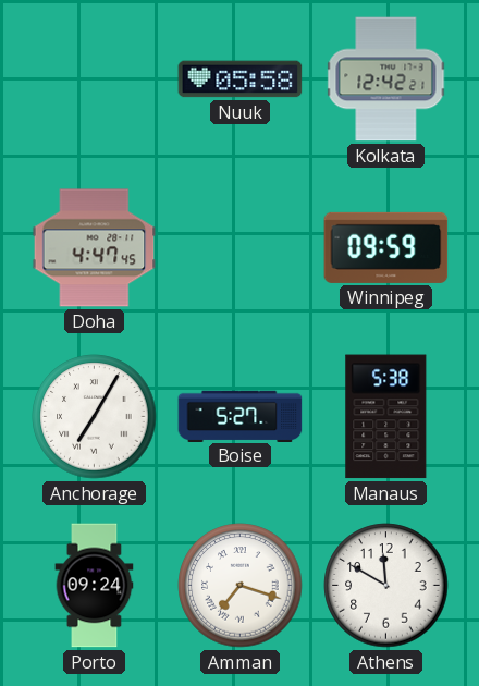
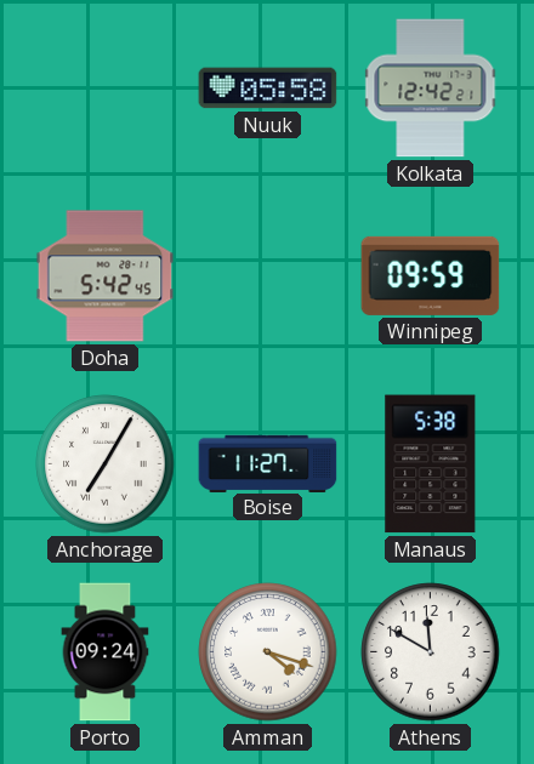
Doha: 4:47 -> 5:42 (106, 276)
Boise: 5:27 -> 11:27 (268, 463)
Amman: 7:18 -> 4:18 (268, 652)
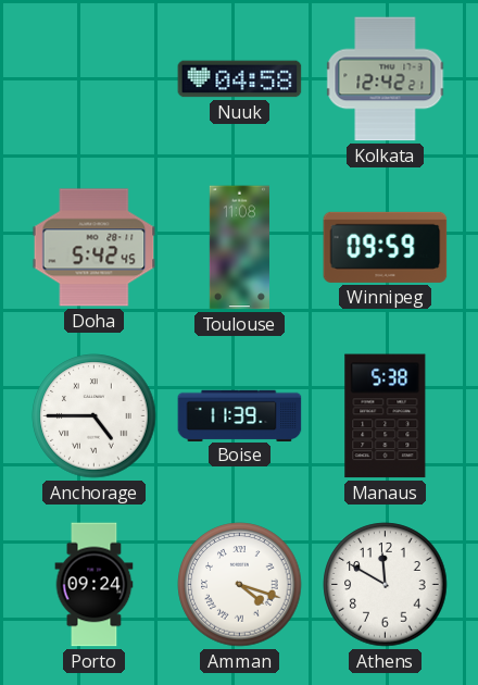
Nuuk: 05:58 -> 04:58 (240, 79)
Toulouse: none -> 11:08 (239, 248)
Anchorage: 7:05 -> 4:45 (95, 416)
Boise: 11:27 -> 11:39 (240, 415)
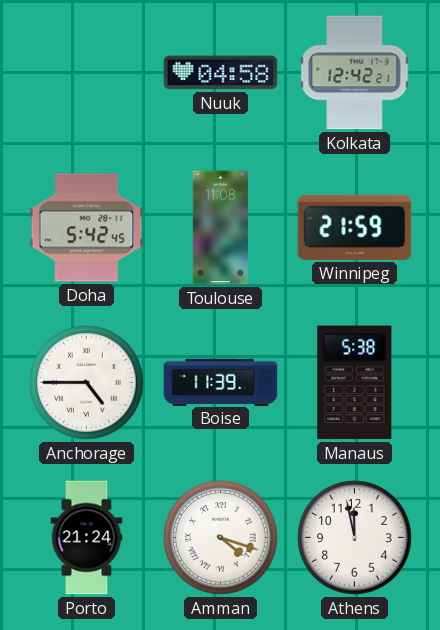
Winnipeg: 09:59 -> 21:59 (355, 227)
Porto: 09:24 -> 21:24 (87, 538)
Athens: 11:50 -> 11:58 (355, 538)
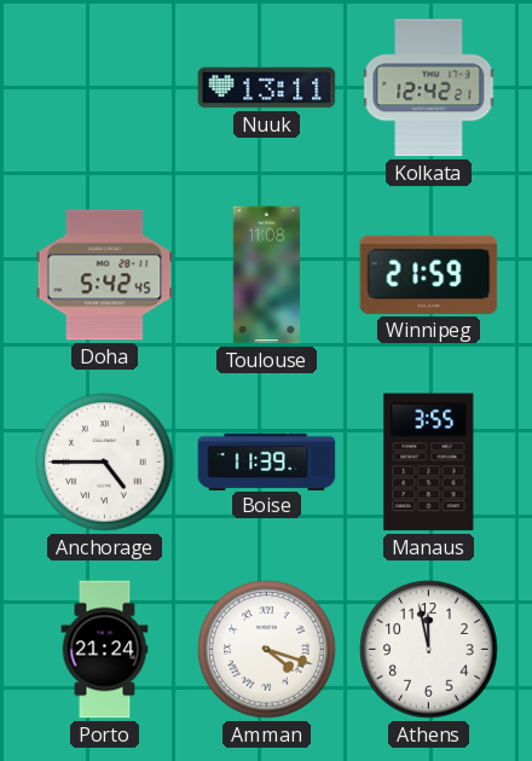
Nuuk: 04:58 -> 13:11 (267, 88)
Manaus: 5:38 -> 3:55 (429, 463)
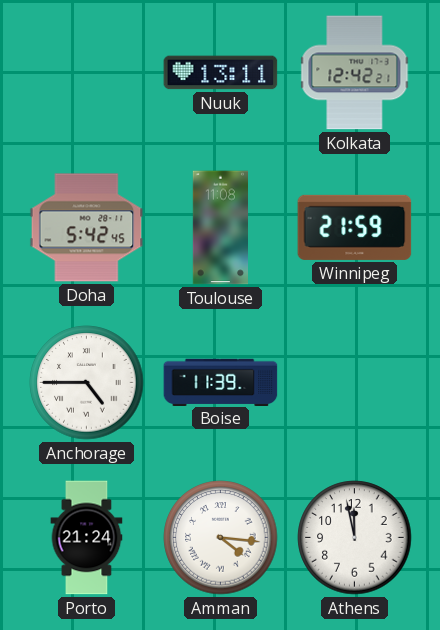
Manaus: 3:55 -> none (429, 463)
Amman: 4:18 -> 4:16 (221, 538)
